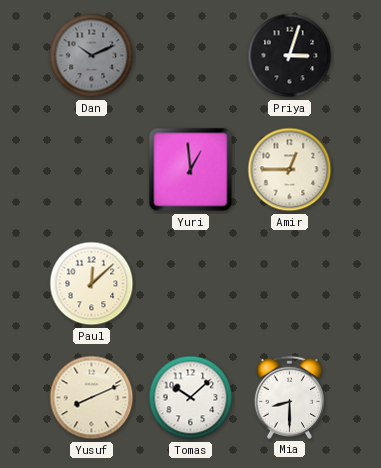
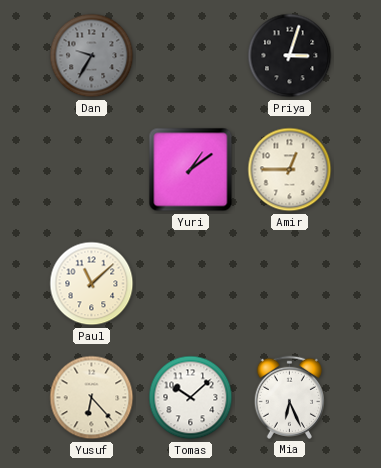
Dan: 10:11 -> 9:35 (92, 56)
Yuri: 12:59 -> 1:09 (191, 170)
Paul: 12:08 -> 11:08 (92, 284)
Yusuf: 8:11 -> 6:23 (92, 398)
Mia: 8:30 -> 6:26 (289, 397)
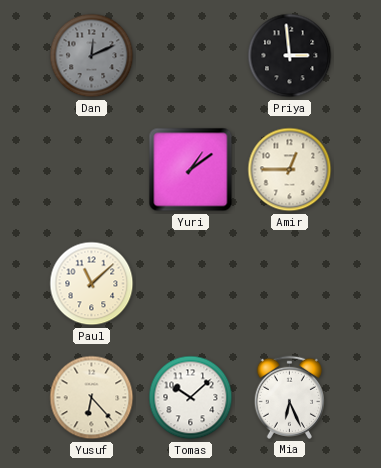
Dan: 9:35 -> 12:11 (92, 56)
Priya: 3:03 -> 2:59 (290, 56)
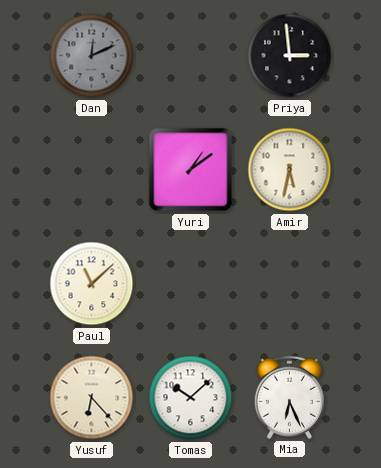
Amir: 12:45 -> 5:32 (290, 170)
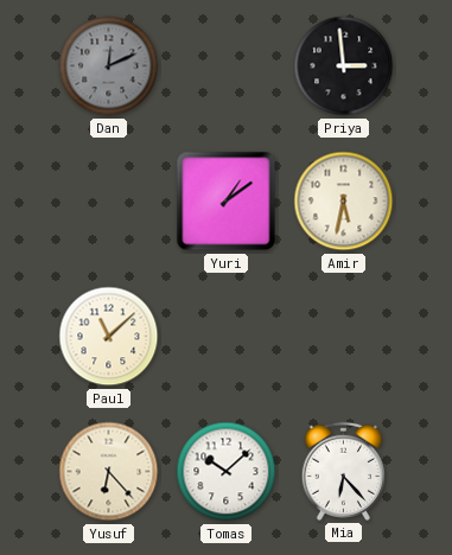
Mia: 6:26 -> 6:23 (343, 471)
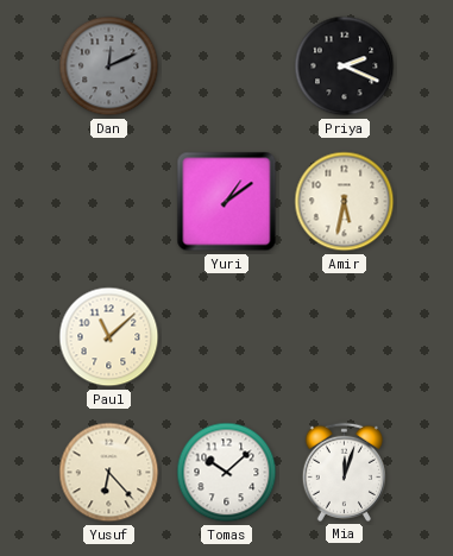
Priya: 2:59 -> 2:19 (345, 67)
Mia: 6:23 -> 12:03 (344, 472)
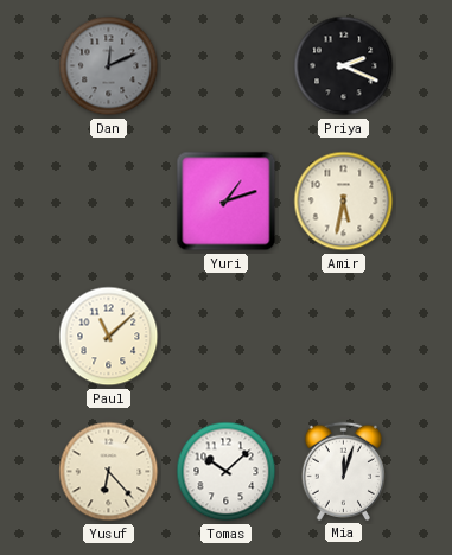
Yuri: 1:09 -> 1:12 (227, 202)
